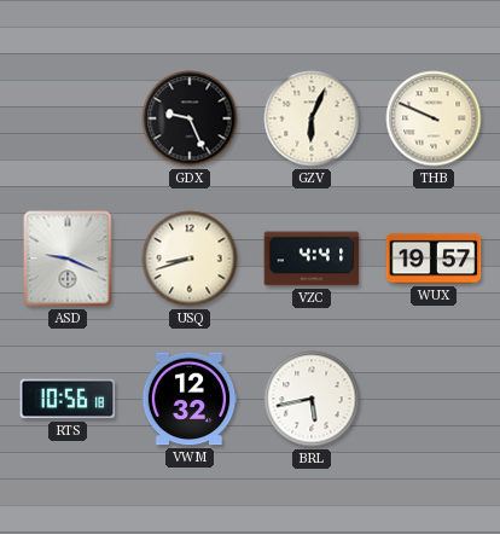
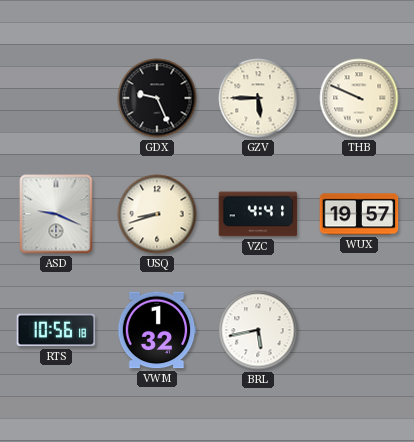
GZV: 6:04 -> 5:45 (258, 98)
VWM: 12:32 -> 1:32 (157, 330)
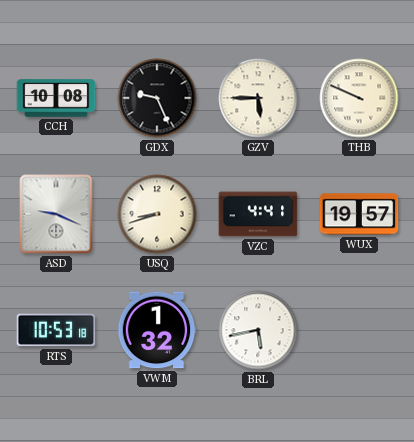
CCH: none -> 10:08 (56, 98)
RTS: 10:56 -> 10:53 (56, 330)
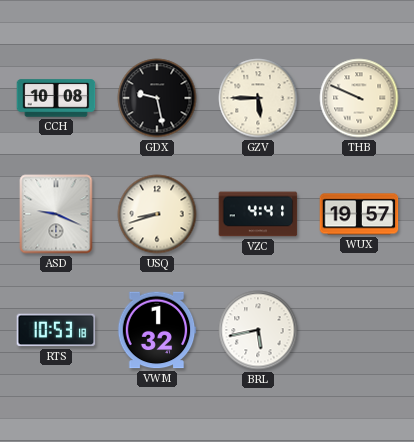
GDX: 9:26 -> 9:28 (157, 98)
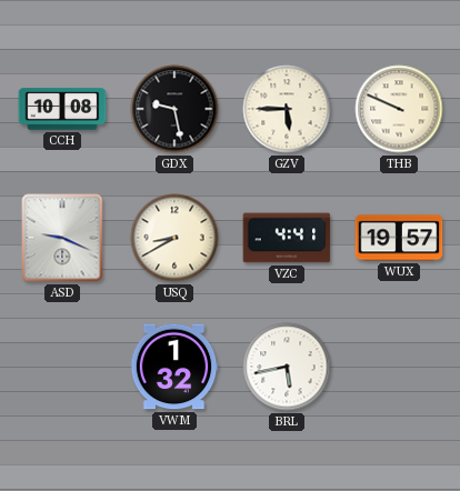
USQ: 8:42 -> 8:40 (174, 238)
RTS: 10:53 -> none (56, 330)
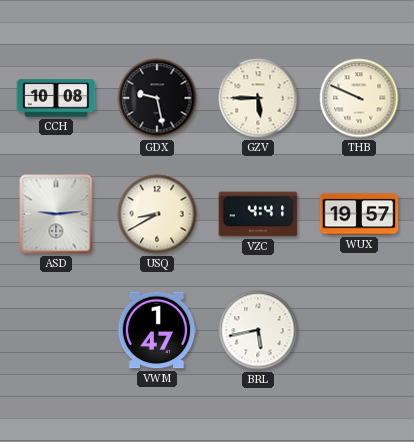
ASD: 9:19 -> 9:14 (56, 214)
VWM: 1:32 -> 1:47 (157, 330)
